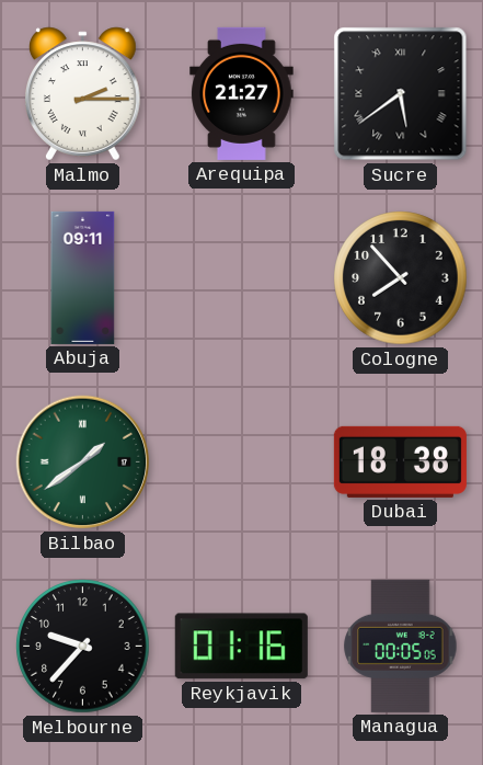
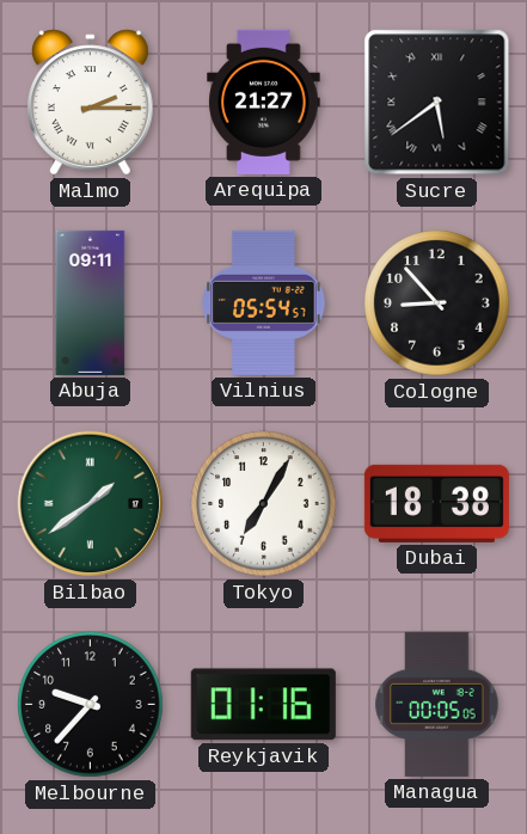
Vilnius: none -> 05:54 (264, 302)
Cologne: 7:53 -> 8:53 (437, 303)
Tokyo: none -> 7:05 (264, 504)
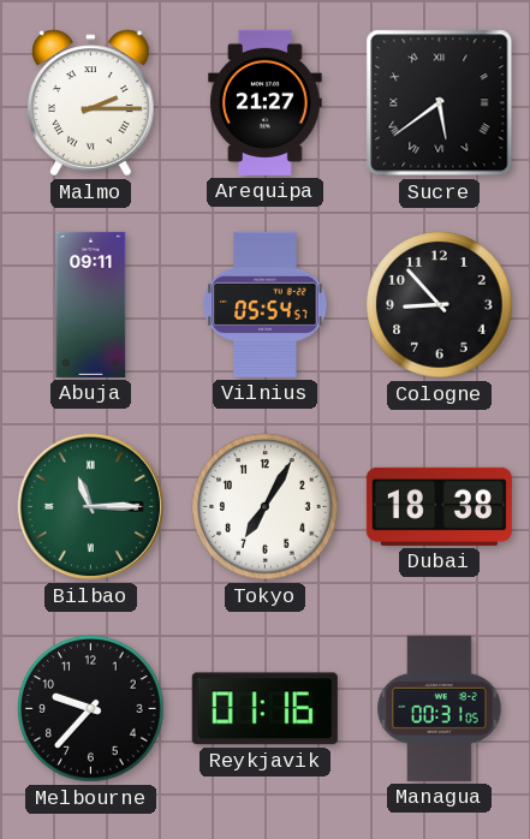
Bilbao: 1:39 -> 11:15 (91, 507)
Managua: 00:05 -> 00:31 (440, 708)
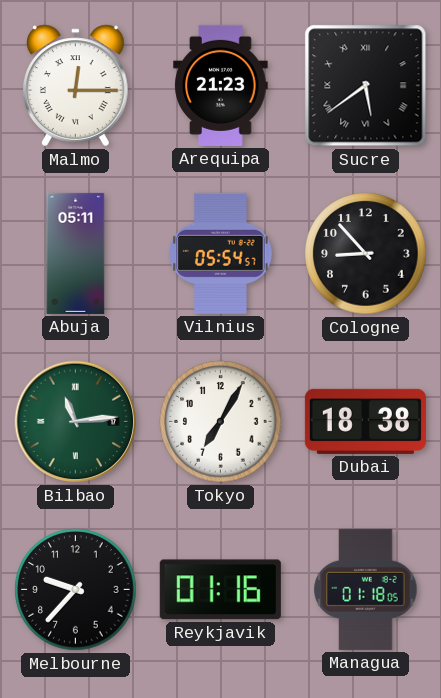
Malmo: 2:15 -> 12:15 (76, 86)
Arequipa: 21:27 -> 21:23 (221, 85)
Abuja: 09:11 -> 05:11 (76, 253)
Bilbao: 11:15 -> 11:14 (76, 422)
Managua: 00:31 -> 01:18 (366, 589)
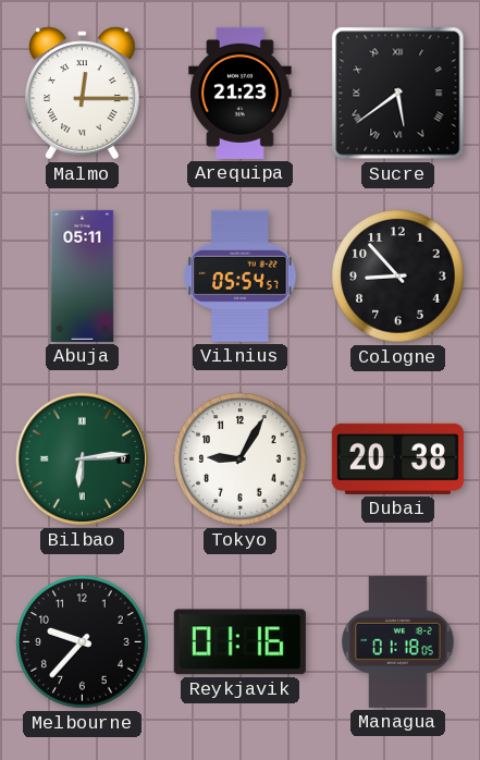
Bilbao: 11:14 -> 6:14 (83, 459)
Tokyo: 7:05 -> 9:05 (241, 459)
Dubai: 18:38 -> 20:38 (397, 458)
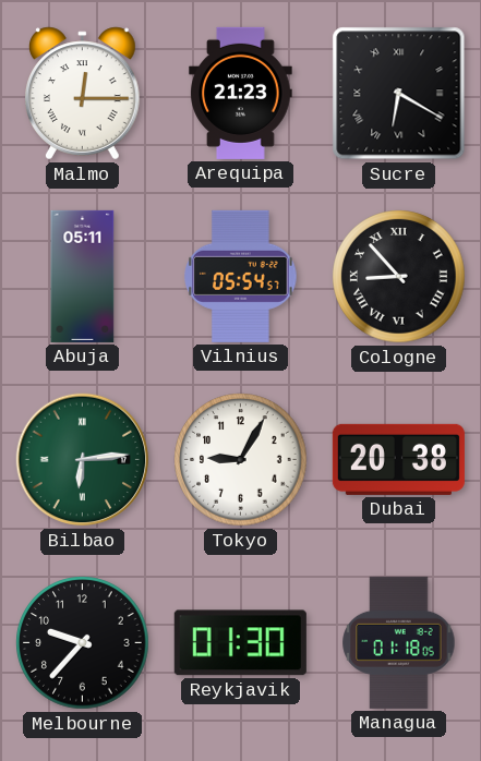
Sucre: 5:39 -> 6:20 (399, 94)
Cologne numerals: Arabic -> Roman (399, 277)
Reykjavik: 01:16 -> 01:30 (240, 643)
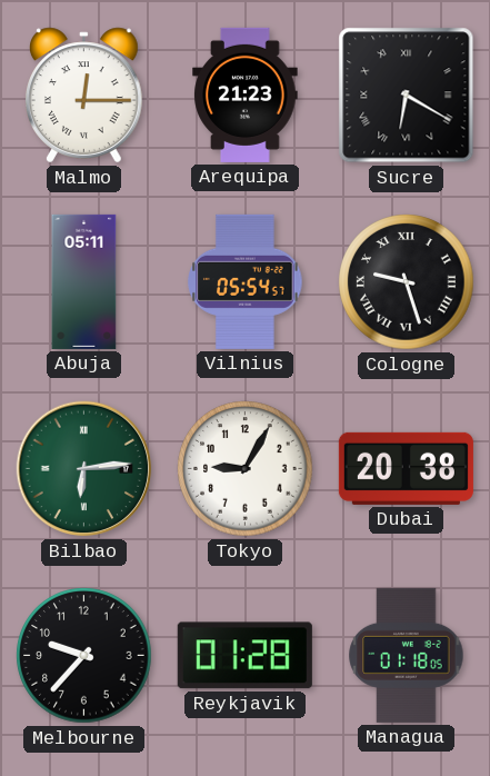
Cologne: 8:53 -> 9:27 (407, 282)
Reykjavik: 01:30 -> 01:28 (244, 656)
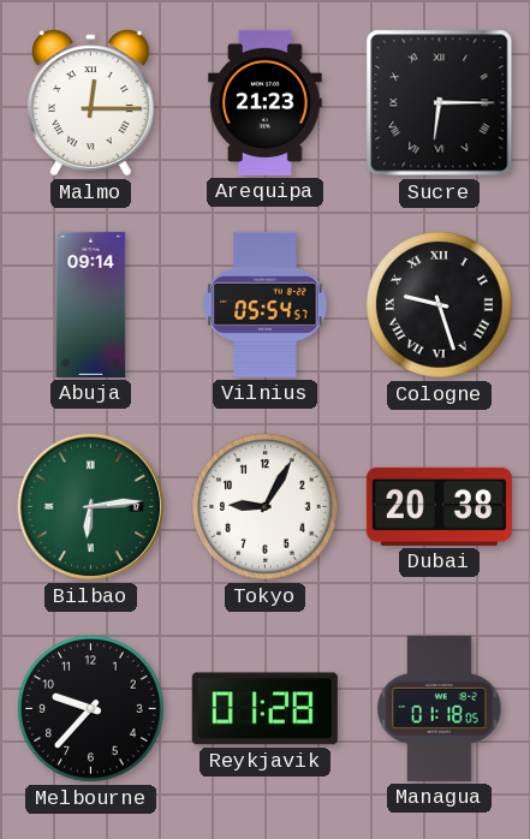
Sucre: 6:20 -> 6:15 (440, 103)
Abuja: 05:11 -> 09:14 (91, 304)
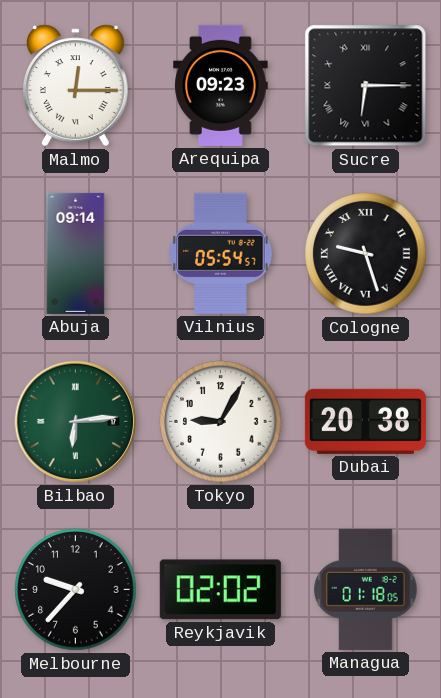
Arequipa: 21:23 -> 09:23 (221, 85)
Reykjavik: 01:28 -> 02:02 (220, 590)
